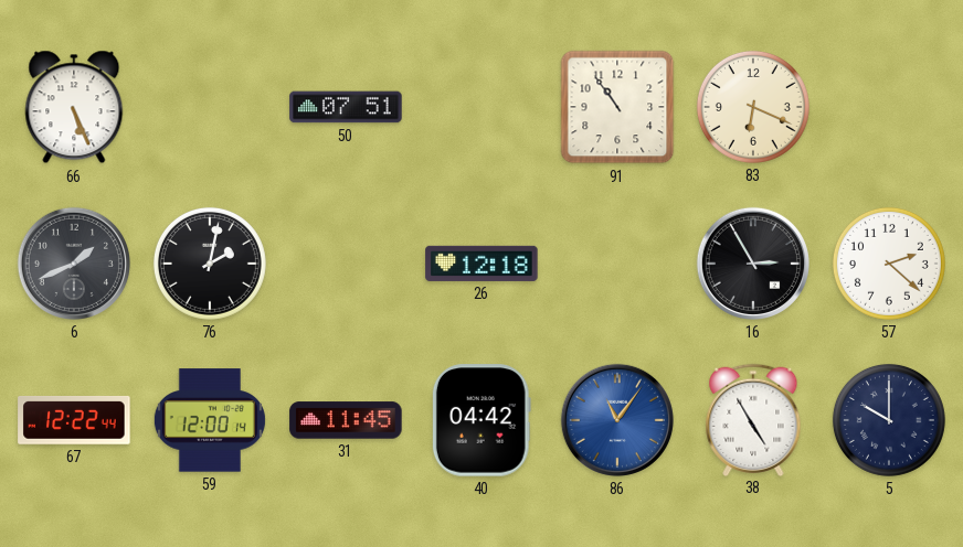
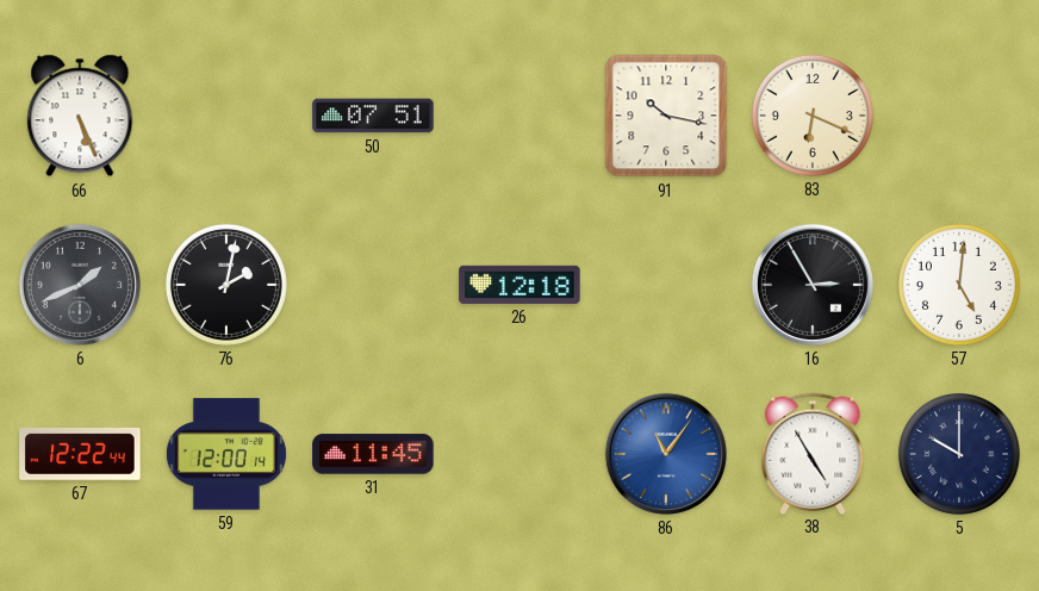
91: 10:54 -> 10:17 (666, 116)
57: 2:22 -> 5:01 (959, 285)
40: 04:42 -> none (481, 420)
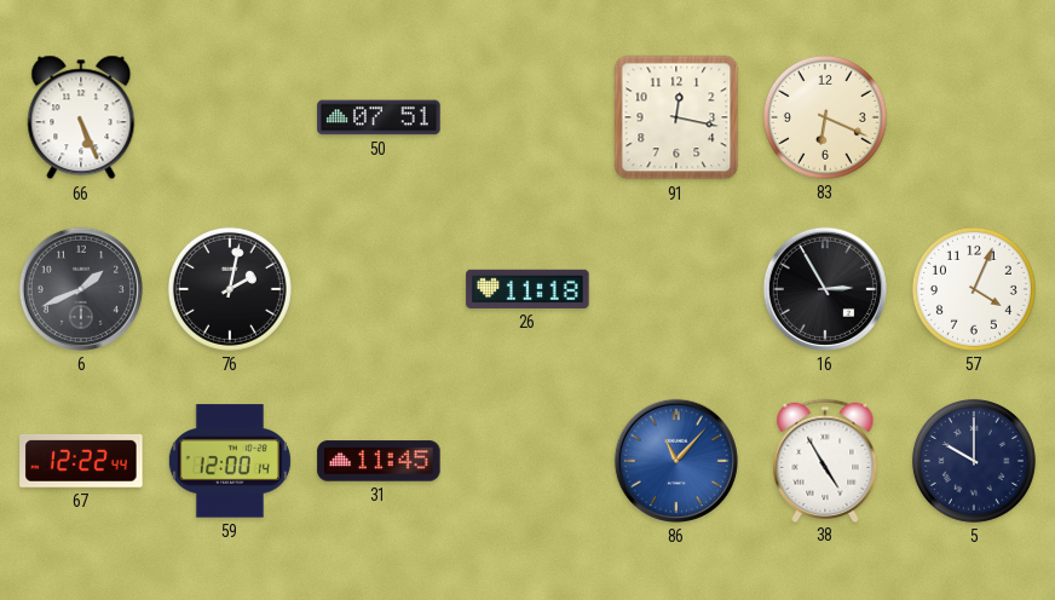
91: 10:17 -> 12:17 (676, 117)
26: 12:18 -> 11:18 (527, 289)
57: 5:01 -> 4:04 (974, 289)
86: 11:06 -> 11:07 (676, 461)
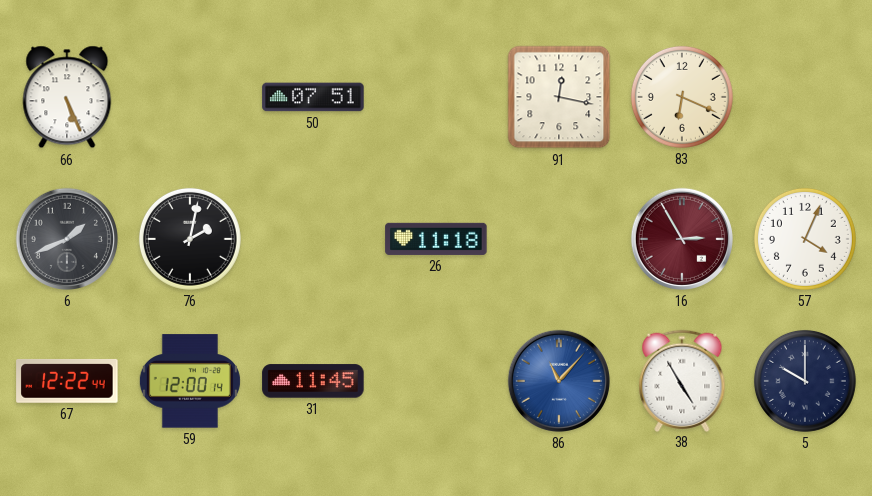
16 dial: black -> burgundy (682, 239)
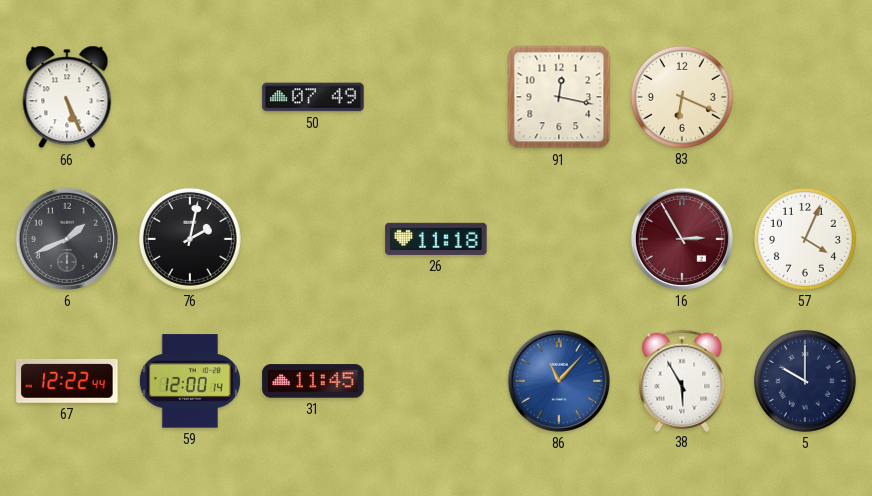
50: 07:51 -> 07:49 (313, 97)
38: 4:55 -> 5:55 (682, 380)
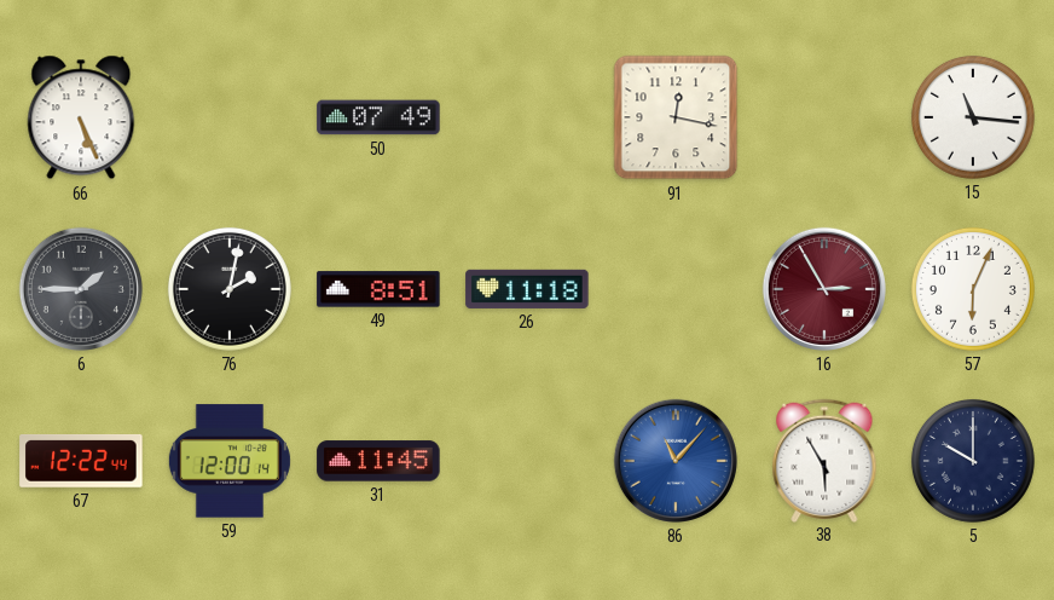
83: 6:19 -> none (682, 97)
15: none -> 11:16 (973, 117)
6: 1:41 -> 1:45 (81, 289)
49: none -> 8:51 (378, 289)
57: 4:04 -> 6:04 (973, 289)
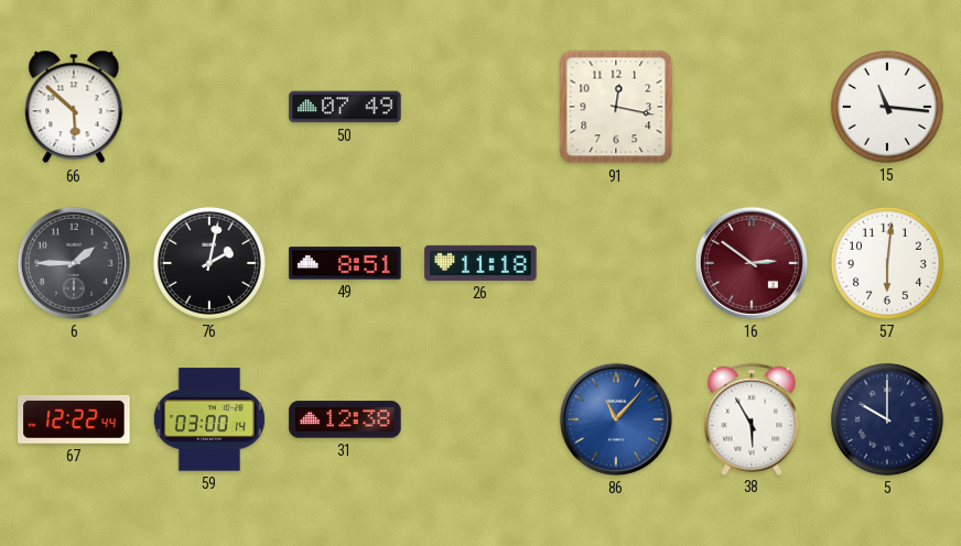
66: 5:26 -> 5:52 (74, 107)
16: 2:55 -> 2:51 (752, 263)
57: 6:04 -> 6:01 (887, 263)
59: 12:00 -> 03:00 (209, 419)
31: 11:45 -> 12:38 (345, 419)
